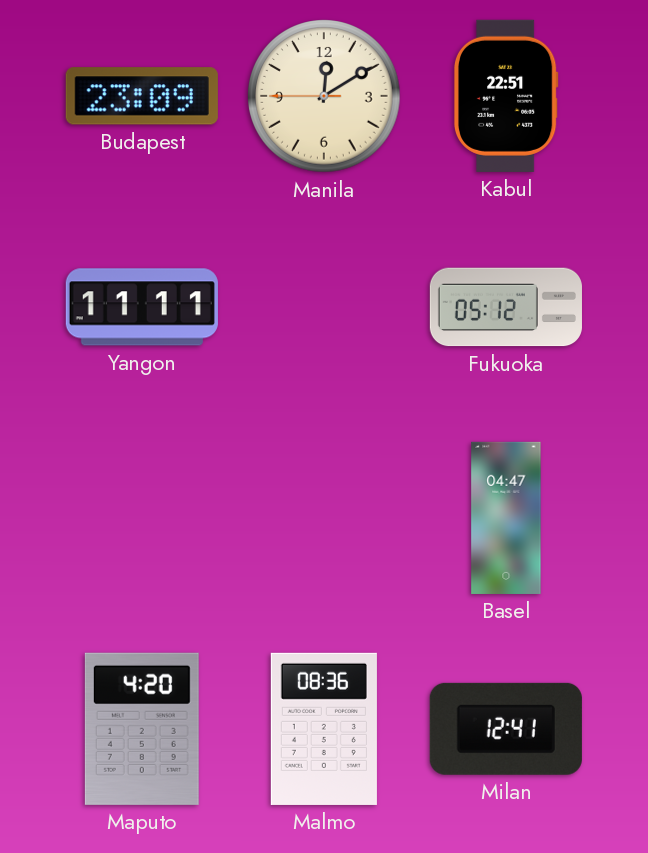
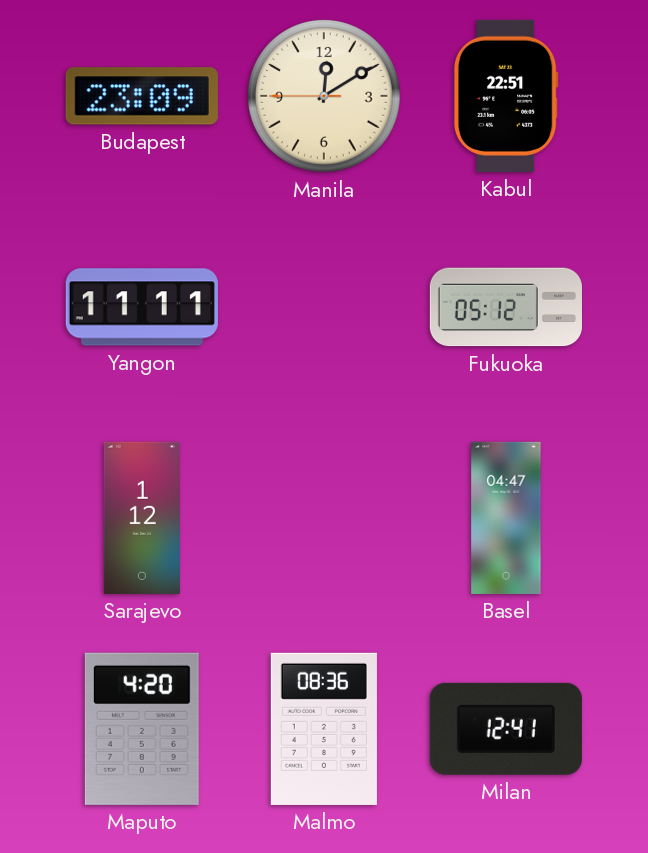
Sarajevo: none -> 1:12 (142, 518)
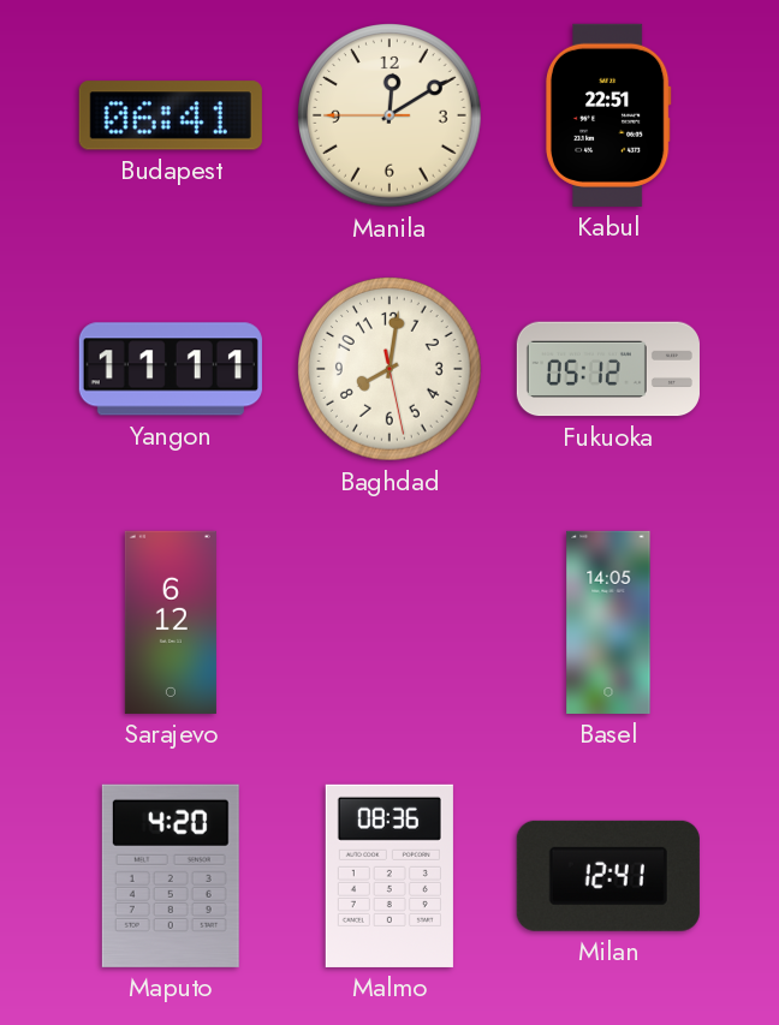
Budapest: 23:09 -> 06:41 (171, 115)
Baghdad: none -> 8:01 (389, 369)
Sarajevo: 1:12 -> 6:12 (171, 622)
Basel: 04:47 -> 14:05 (608, 622)
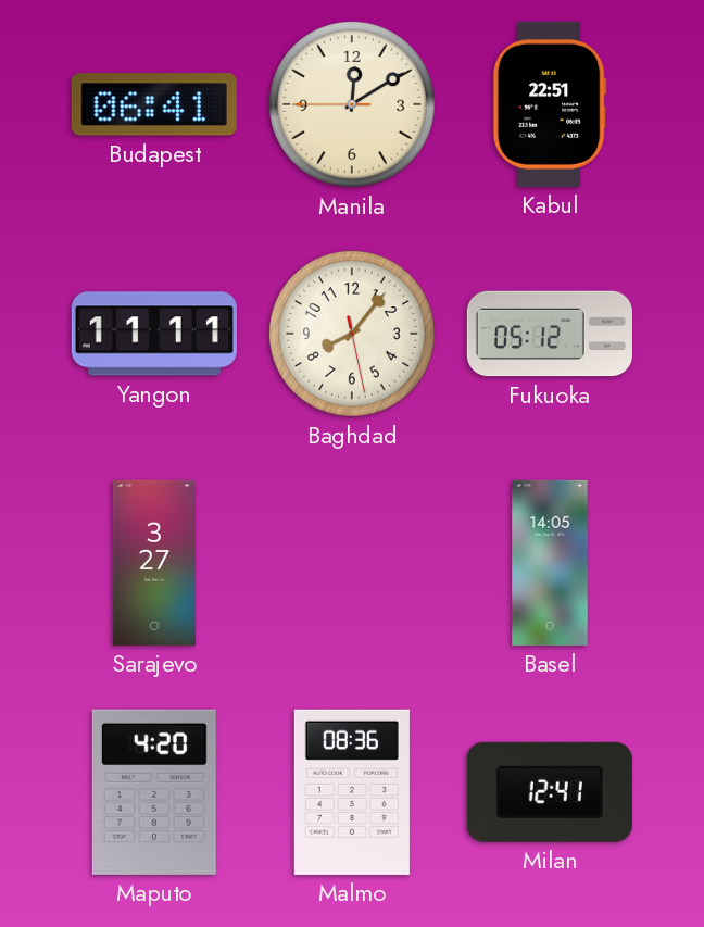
Baghdad: 8:01 -> 8:06 (352, 334)
Sarajevo: 6:12 -> 3:27 (154, 563)
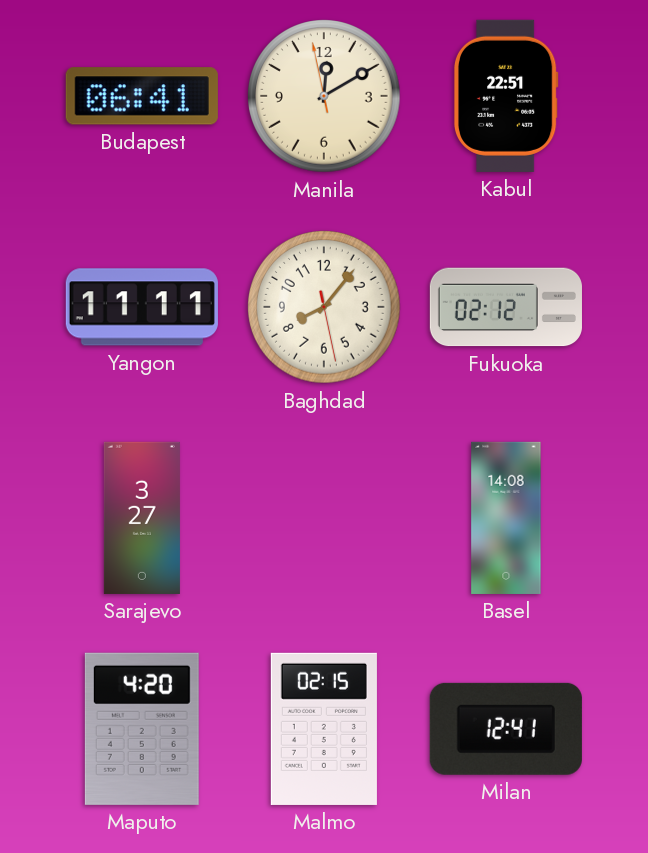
Manila: 12:09:45 -> 12:09:58 (324, 96)
Fukuoka: 05:12 -> 02:12 (506, 307)
Basel: 14:05 -> 14:08 (506, 518)
Malmo: 08:36 -> 02:15 (324, 729)
